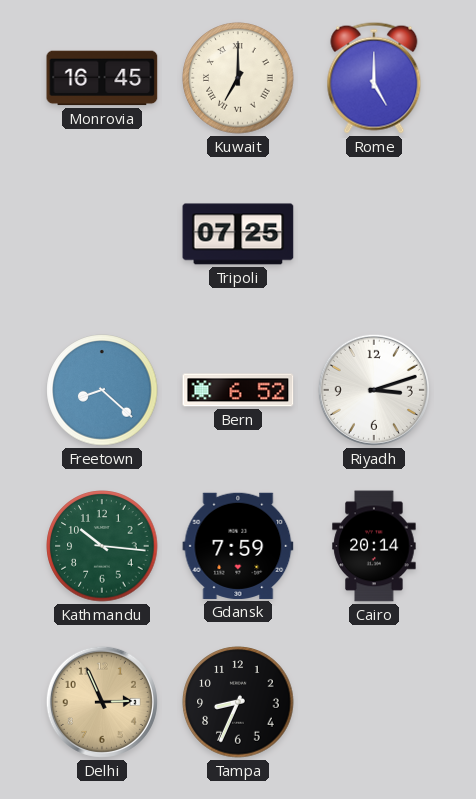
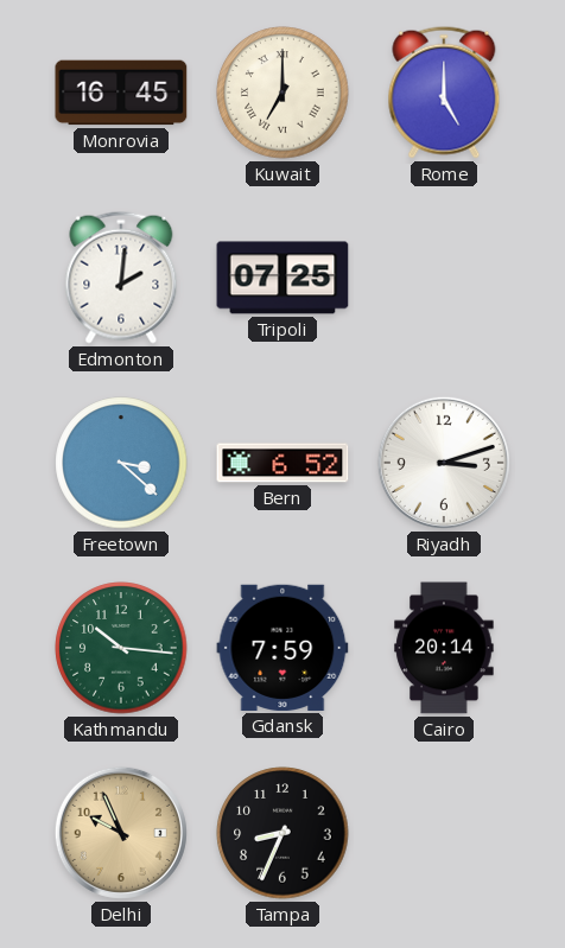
Edmonton: none -> 2:01 (121, 278)
Freetown: 8:22 -> 3:22 (121, 463)
Delhi: 2:56 -> 9:56 (121, 833)
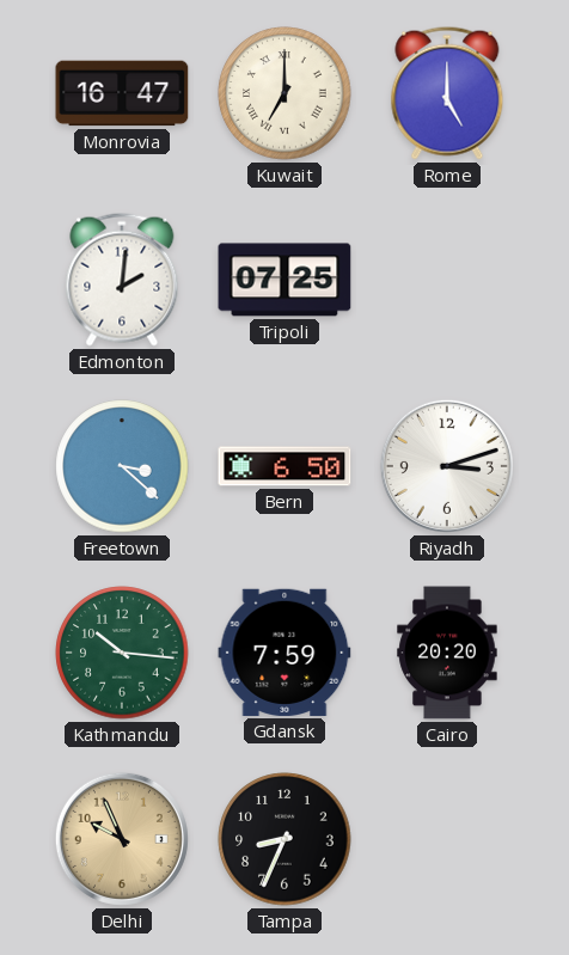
Monrovia: 16:45 -> 16:47 (122, 93)
Bern: 6:52 -> 6:50 (284, 466)
Cairo: 20:14 -> 20:20 (447, 653)
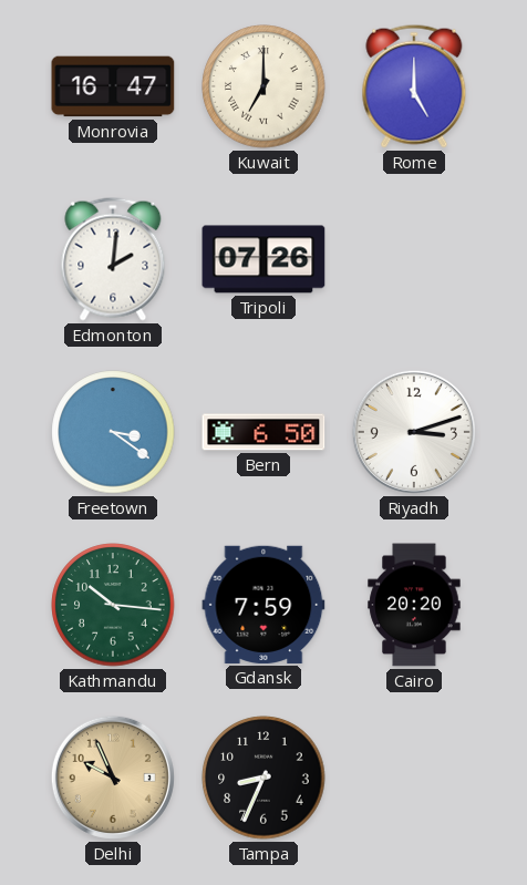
Tripoli: 07:25 -> 07:26 (263, 259)
Freetown: 3:22 -> 3:21 (113, 432)
